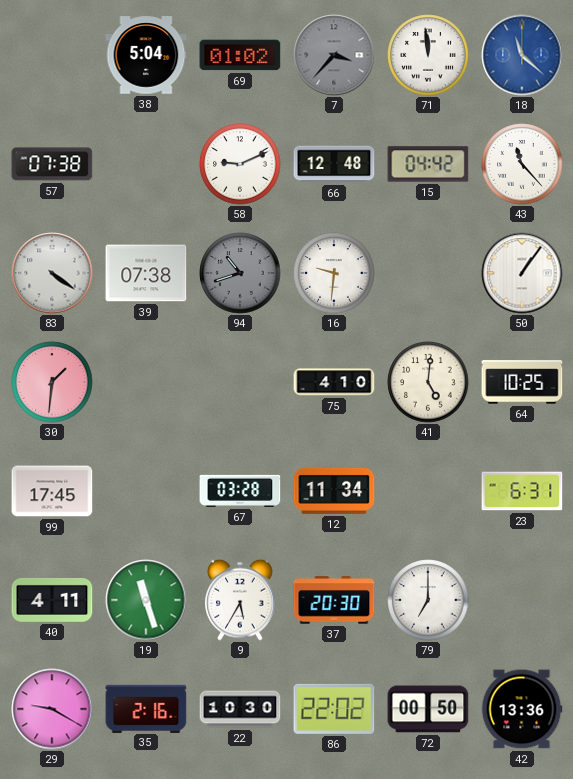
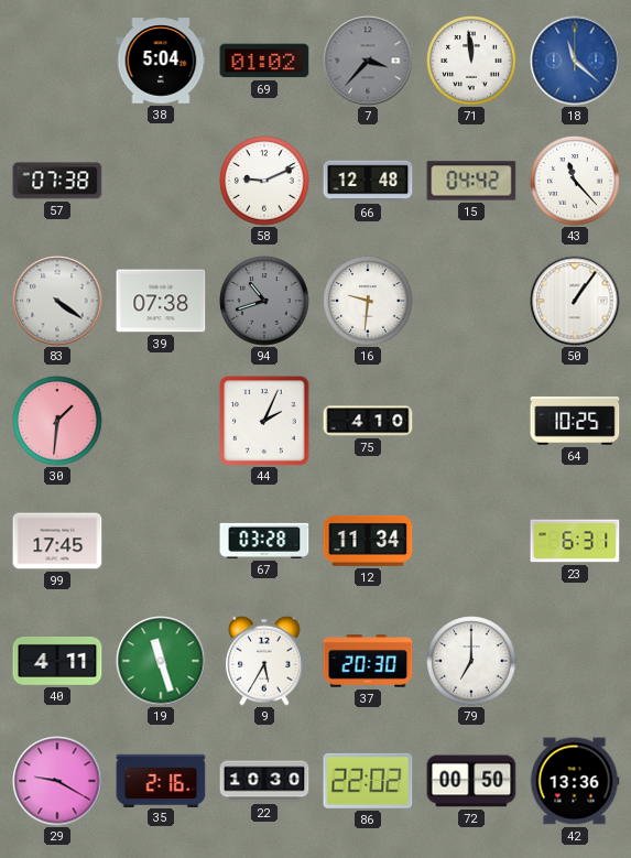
44: none -> 2:04 (264, 421)
41: 5:01 -> none (428, 382)
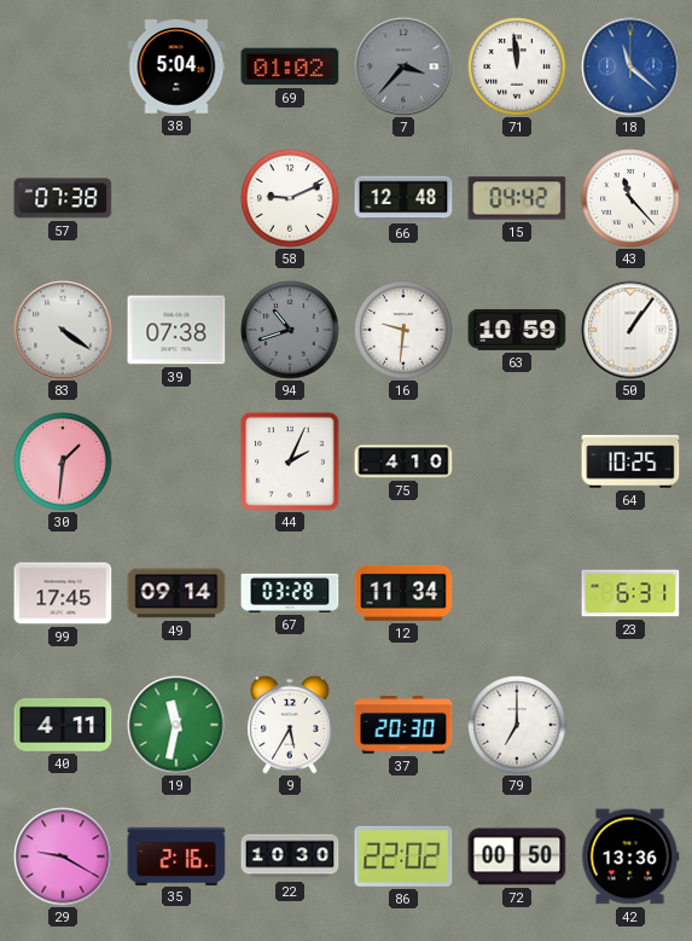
63: none -> 10:59 (517, 331)
49: none -> 09:14 (176, 593)
19: 11:27 -> 11:32 (176, 725)
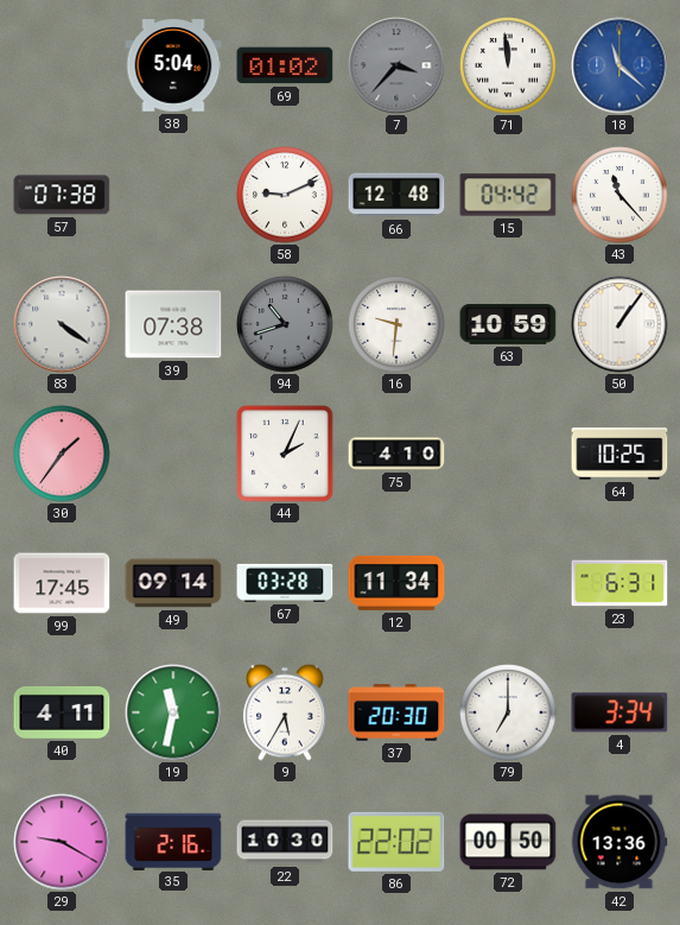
30: 1:31 -> 1:36 (62, 454)
4: none -> 3:34 (619, 712)
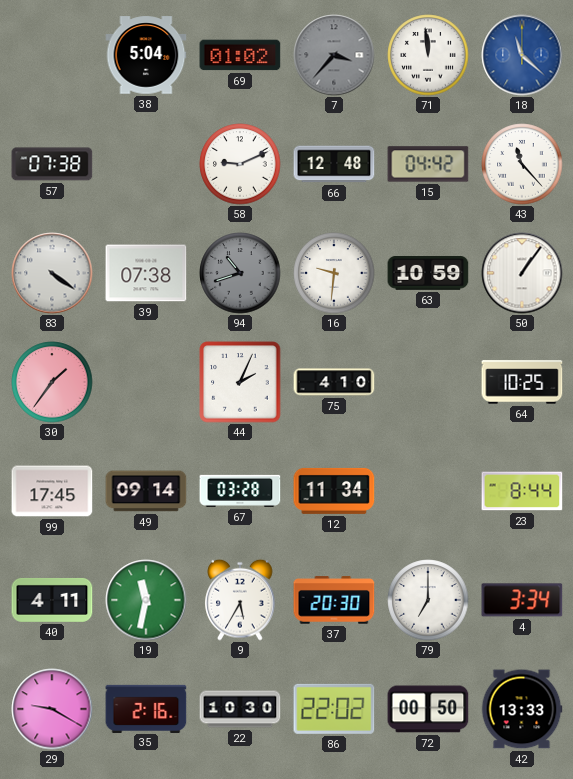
23: 6:31 -> 8:44 (522, 491)
42: 13:36 -> 13:33 (522, 709)
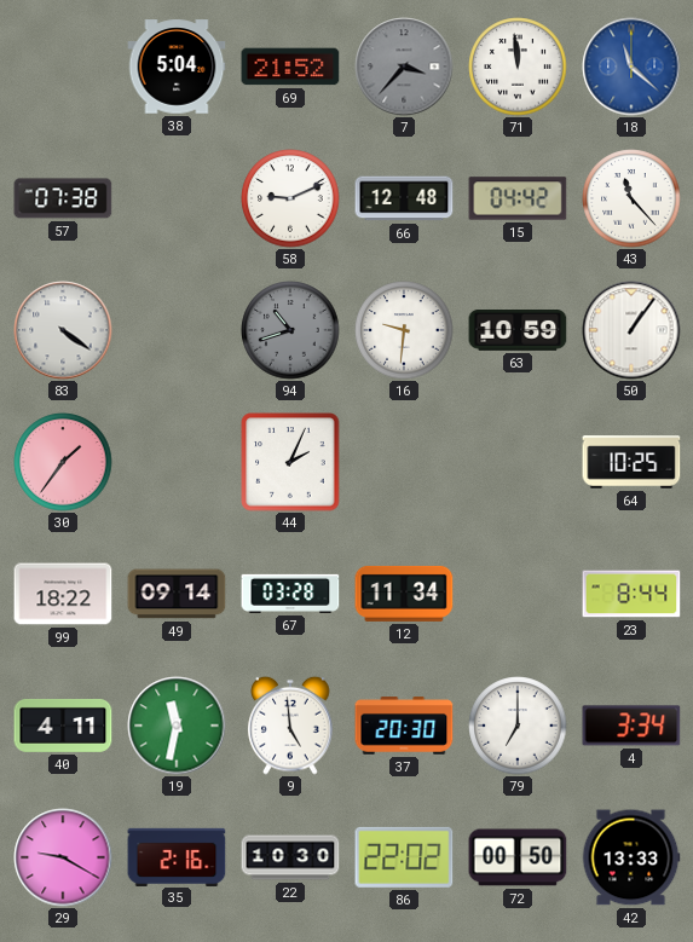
69: 01:02 -> 21:52 (290, 67)
39: 07:38 -> none (146, 273)
75: 4:10 -> none (334, 382)
99: 17:45 -> 18:22 (63, 594)
9: 5:35 -> 4:59 (290, 726)
